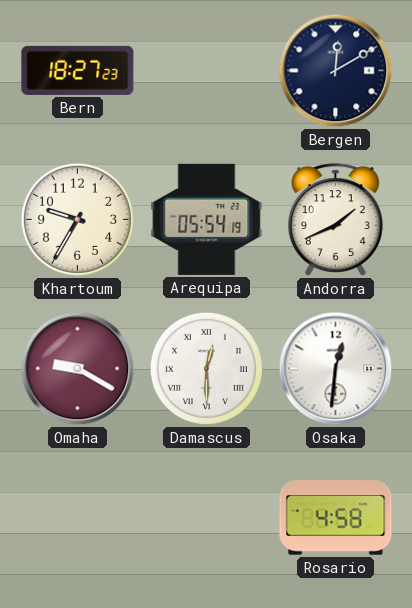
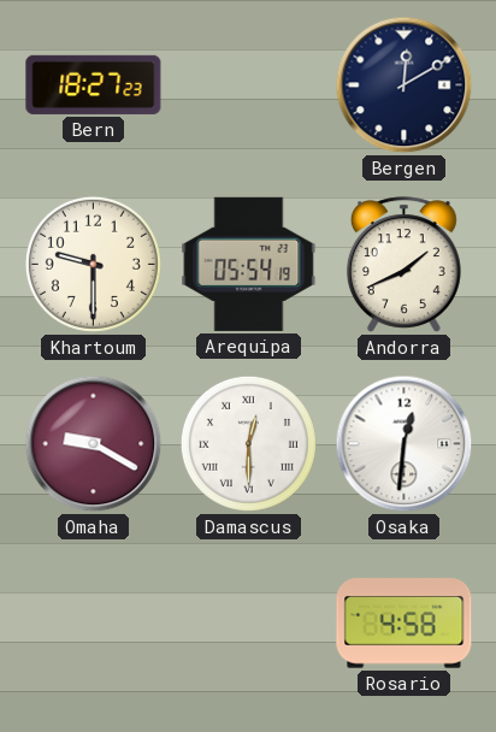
Khartoum: 9:35 -> 9:30 (93, 264)
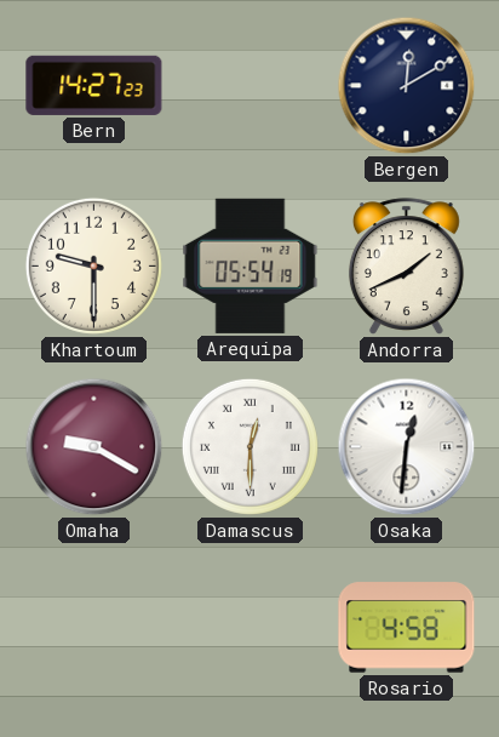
Bern: 18:27 -> 14:27 (94, 85)
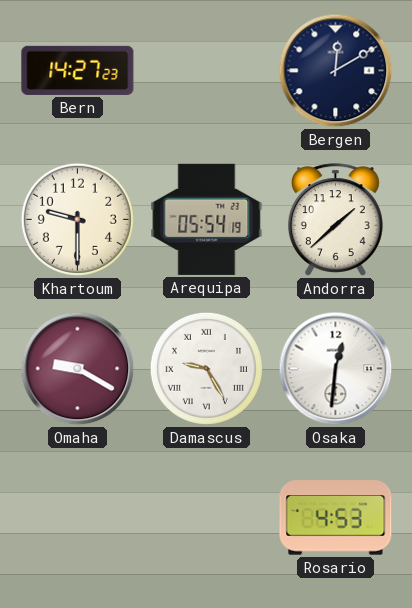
Andorra: 1:41 -> 1:38 (335, 220)
Damascus: 12:30 -> 9:25 (206, 368)
Rosario: 4:58 -> 4:53 (336, 518)
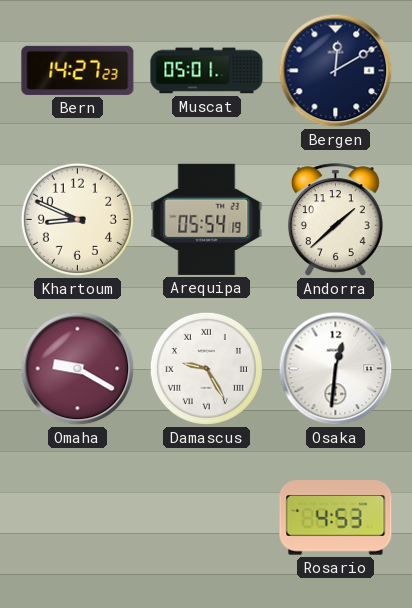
Muscat: none -> 05:01 (207, 71)
Khartoum: 9:30 -> 8:49 (77, 219)
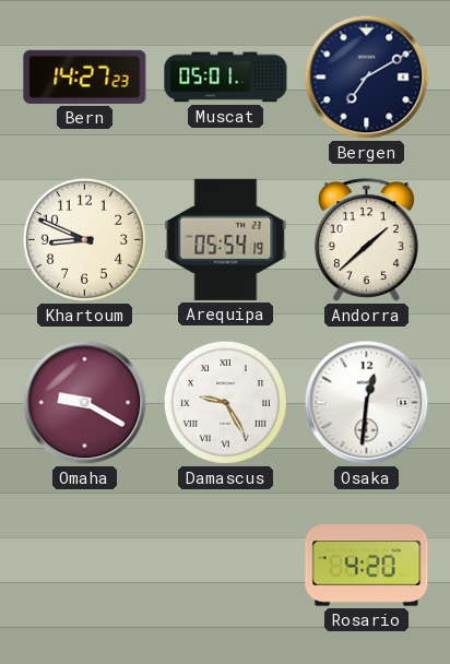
Bergen: 12:10 -> 7:10 (367, 78)
Rosario: 4:53 -> 4:20 (367, 566)
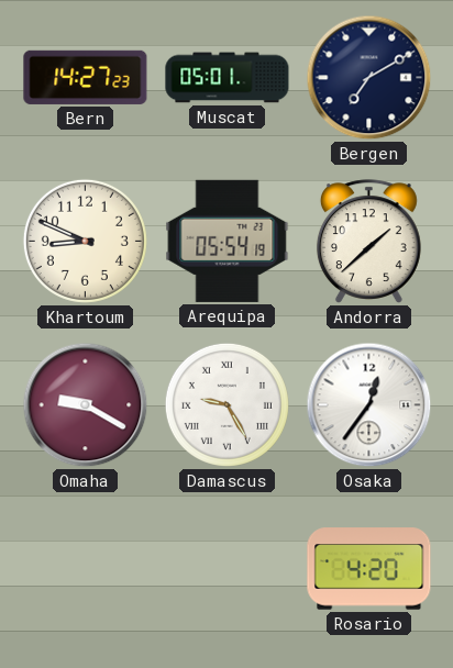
Osaka: 12:31 -> 12:36 (369, 405)
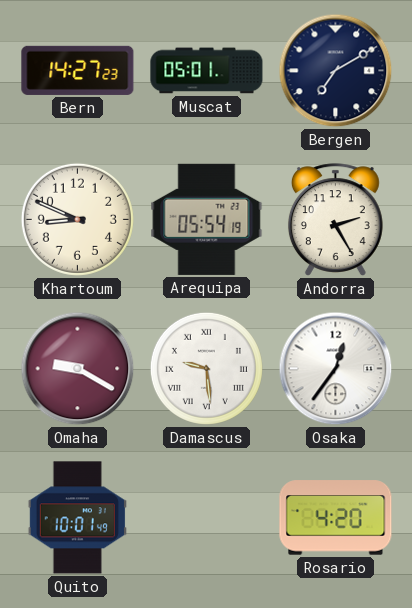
Andorra: 1:38 -> 2:25 (335, 220)
Damascus: 9:25 -> 9:29 (206, 368)
Quito: none -> 10:01 (77, 518)
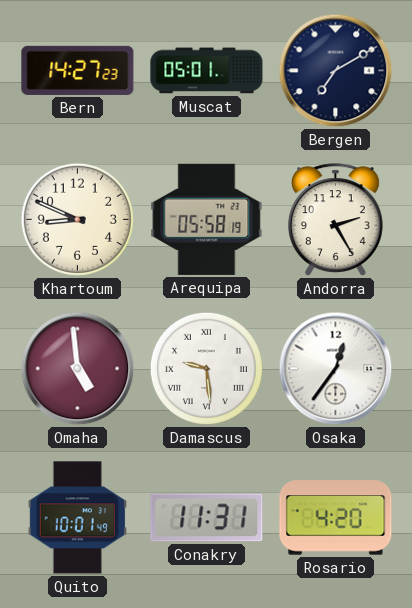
Arequipa: 05:54 -> 05:58 (207, 219)
Omaha: 9:20 -> 4:59 (78, 369)
Conakry: none -> 11:31 (207, 518)
